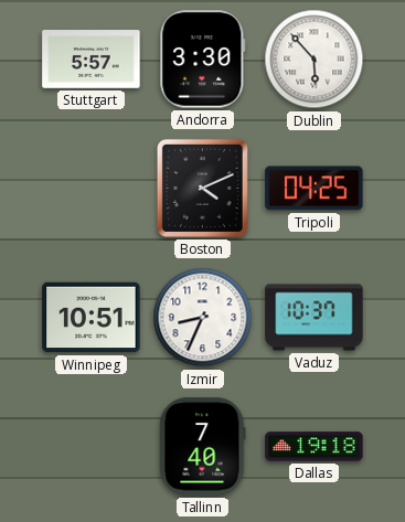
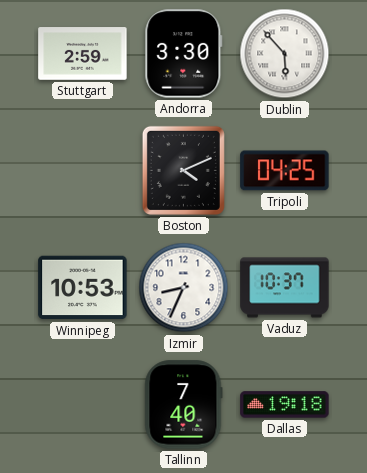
Stuttgart: 5:57 -> 2:59 (83, 54)
Winnipeg: 10:51 -> 10:53 (83, 288)
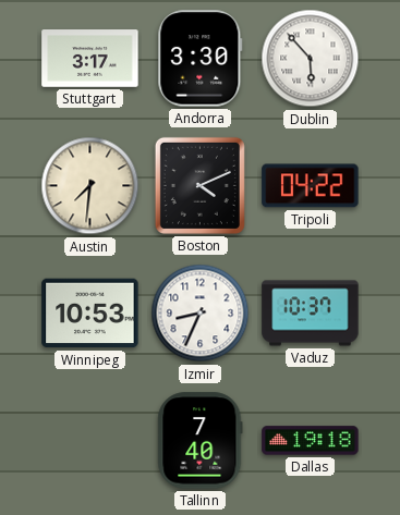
Stuttgart: 2:59 -> 3:17 (90, 59)
Austin: none -> 7:31 (90, 186)
Tripoli: 04:25 -> 04:22 (311, 186)
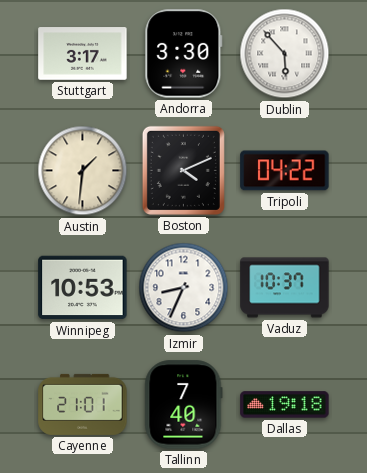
Austin: 7:31 -> 1:31 (83, 171)
Cayenne: none -> 21:01 (83, 404)
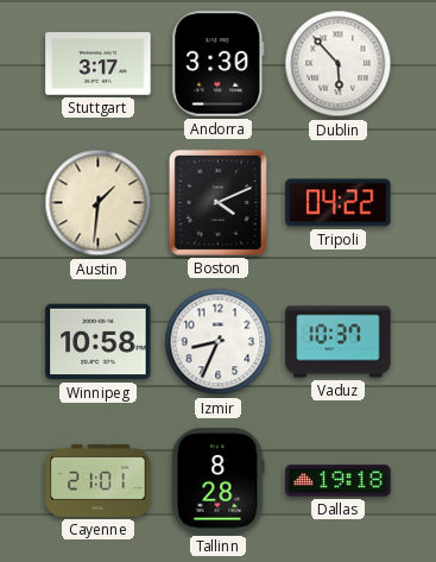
Winnipeg: 10:53 -> 10:58 (99, 342)
Tallinn: 7:40 -> 8:28 (219, 481)
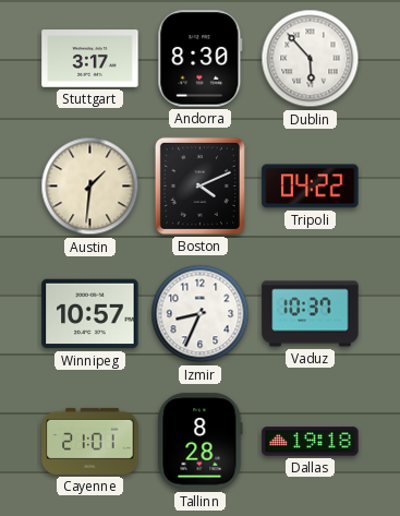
Andorra: 3:30 -> 8:30 (201, 59)
Winnipeg: 10:58 -> 10:57 (90, 314)
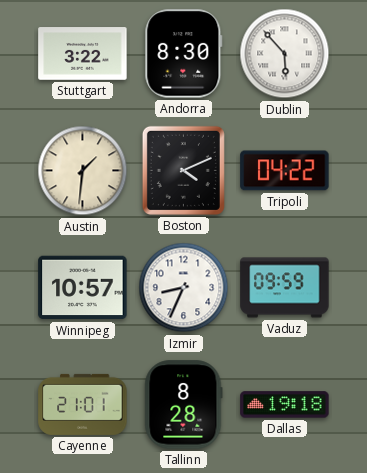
Stuttgart: 3:17 -> 3:22 (83, 54)
Vaduz: 10:37 -> 09:59 (285, 288)
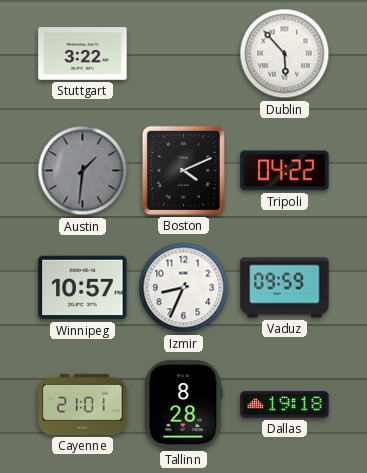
Andorra: 8:30 -> none (184, 54)
Austin dial: cream -> grey (83, 171)
